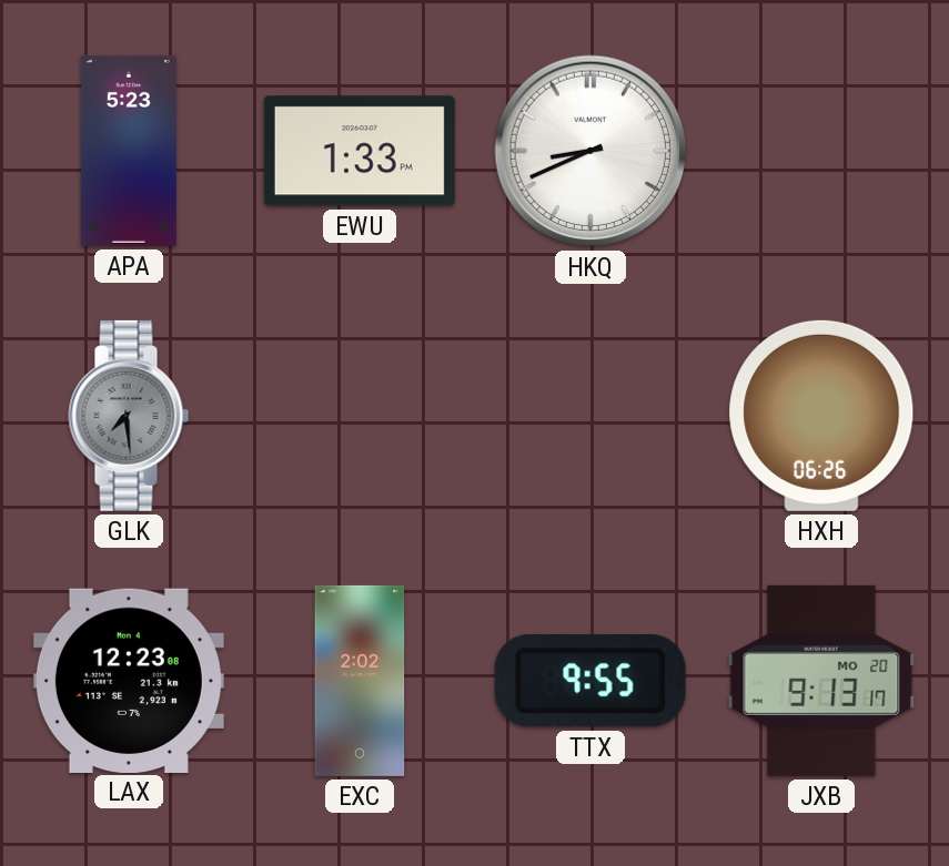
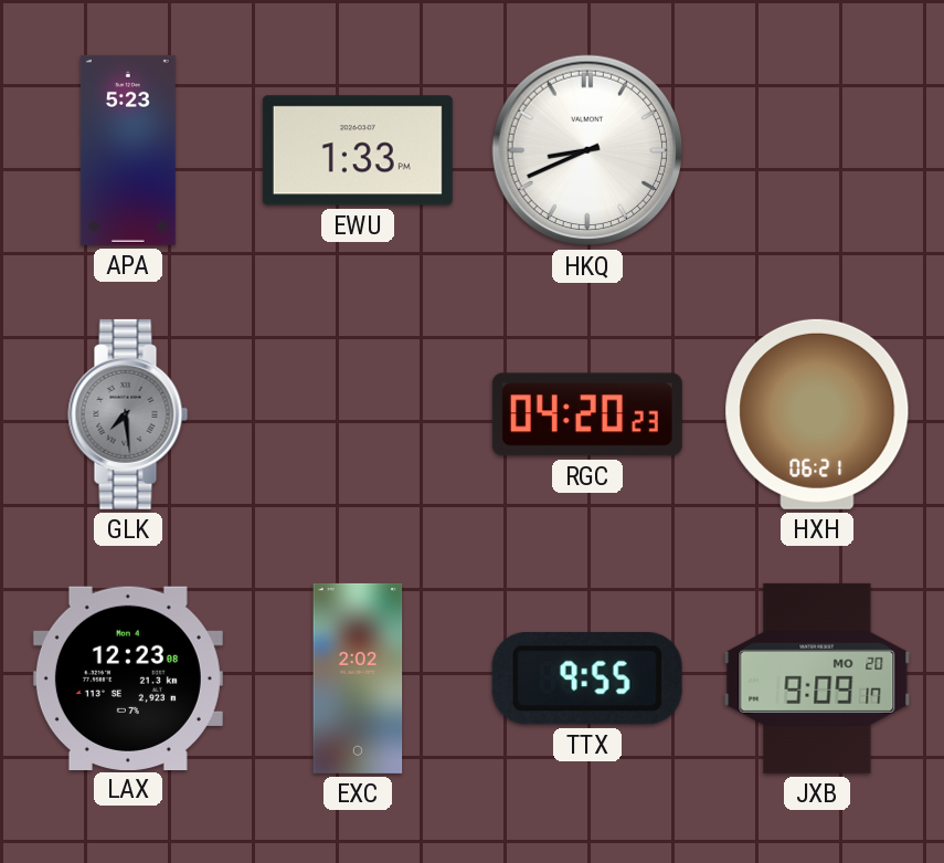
RGC: none -> 04:20 (587, 414)
HXH: 06:26 -> 06:21 (817, 414)
JXB: 9:13 -> 9:09 (817, 678)
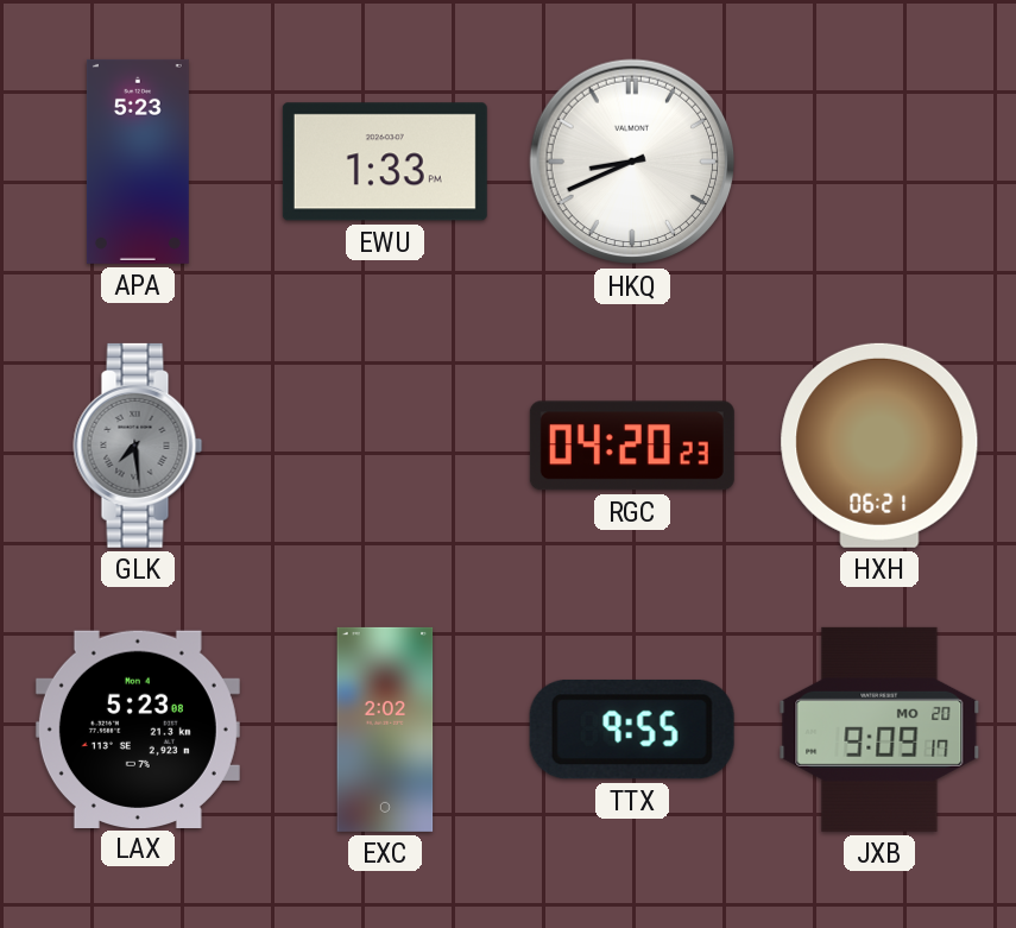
LAX: 12:23 -> 5:23 (138, 728)
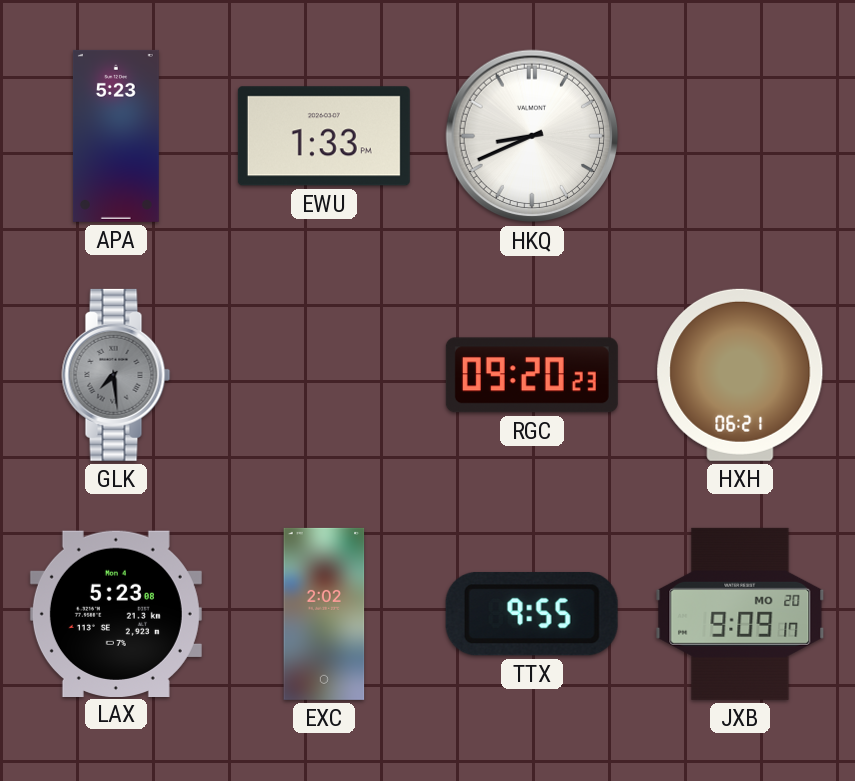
RGC: 04:20 -> 09:20 (532, 375)
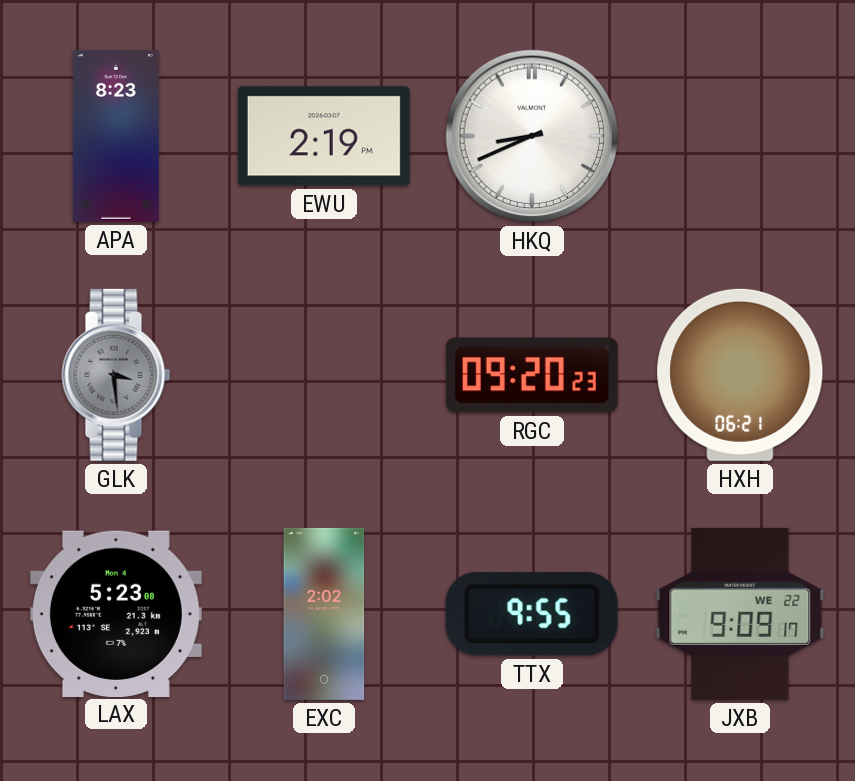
APA: 5:23 -> 8:23 (116, 136)
EWU: 1:33 -> 2:19 (324, 136)
GLK: 7:29 -> 3:29 (116, 375)
JXB date: MO 20 -> WE 22 (740, 614)
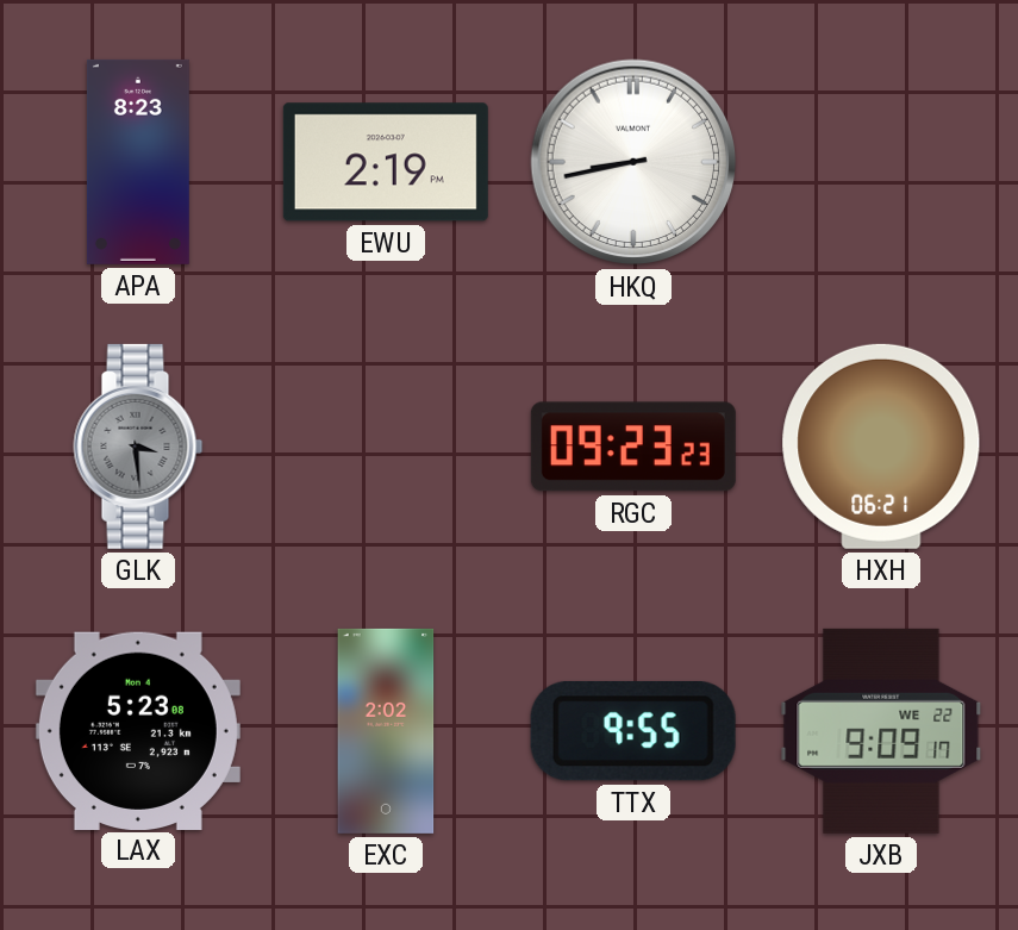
HKQ: 8:41 -> 8:43 (633, 162)
RGC: 09:20 -> 09:23 (633, 447)
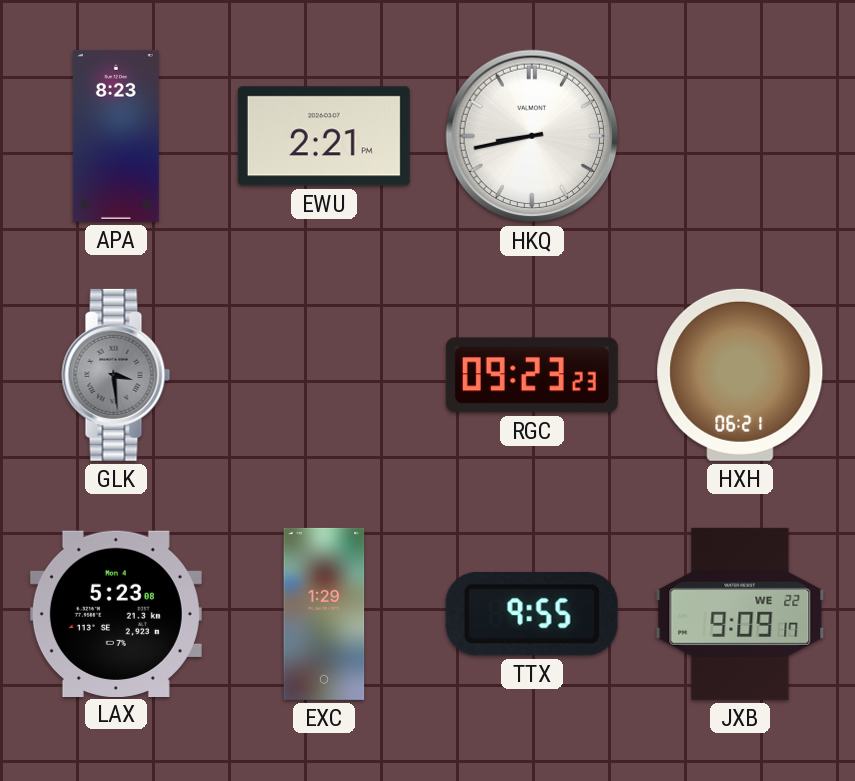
EWU: 2:19 -> 2:21 (324, 136)
EXC: 2:02 -> 1:29 (324, 614)
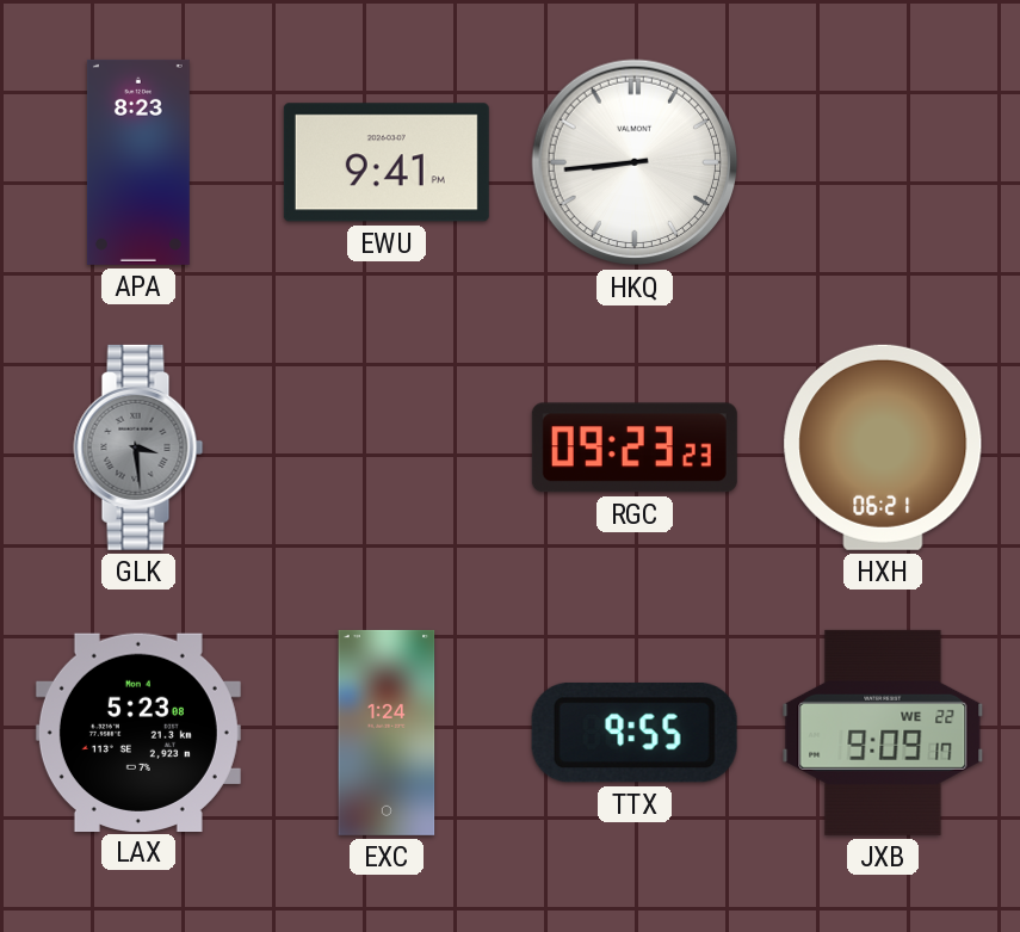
EWU: 2:21 -> 9:41 (387, 162)
HKQ: 8:43 -> 8:44 (635, 162)
EXC: 1:29 -> 1:24 (387, 733)
